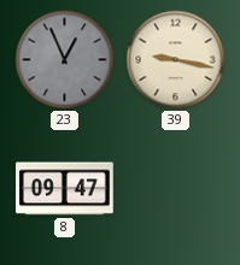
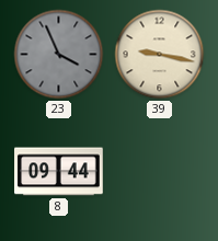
23: 12:56 -> 3:56 (59, 55)
8: 09:47 -> 09:44 (59, 172)
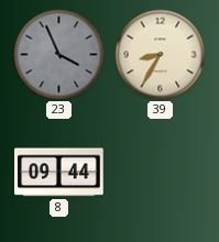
39: 9:17 -> 8:35 (161, 55)
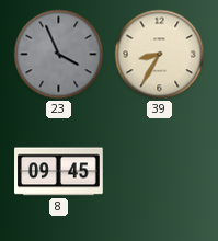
8: 09:44 -> 09:45 (59, 172)
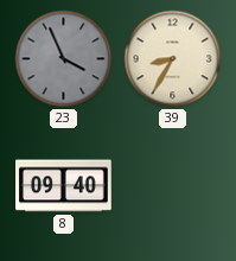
8: 09:45 -> 09:40 (64, 186)
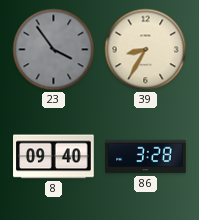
23: 3:56 -> 3:54 (54, 50)
86: none -> 3:28 (146, 157)
